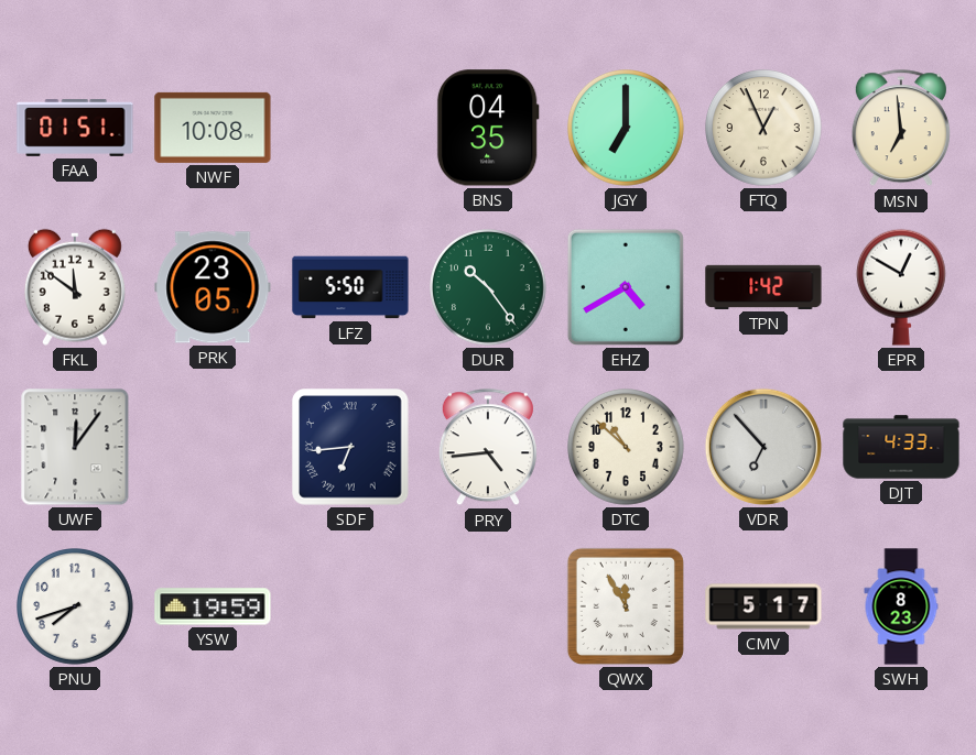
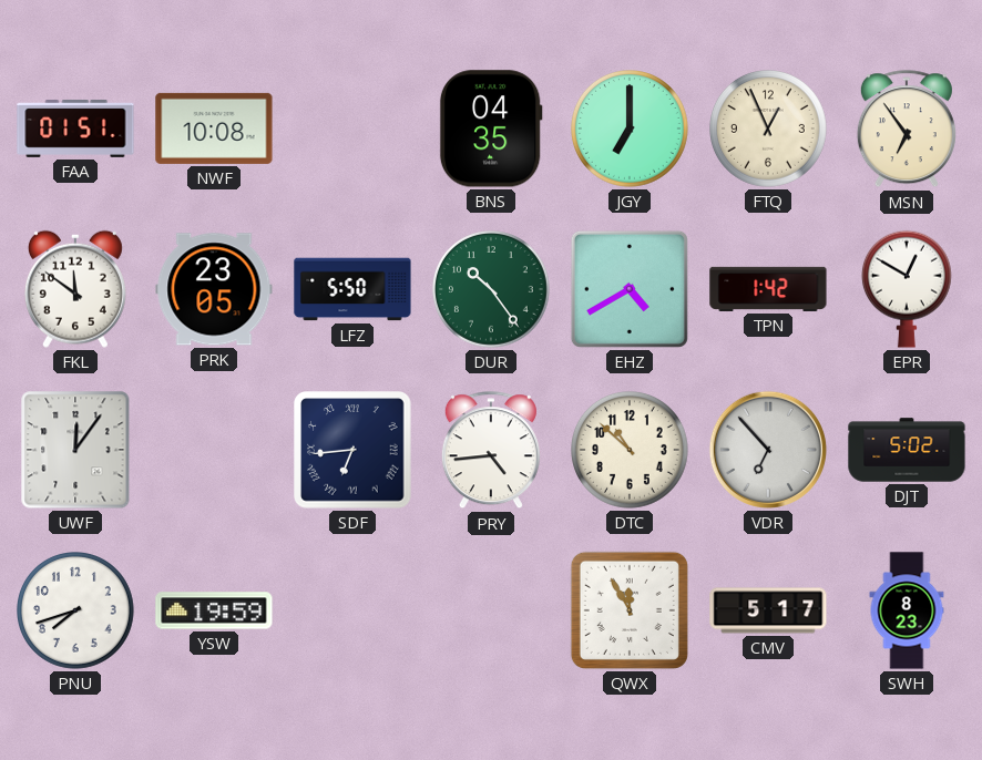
MSN: 6:59 -> 6:54 (907, 130)
DJT: 4:33 -> 5:02 (907, 450)
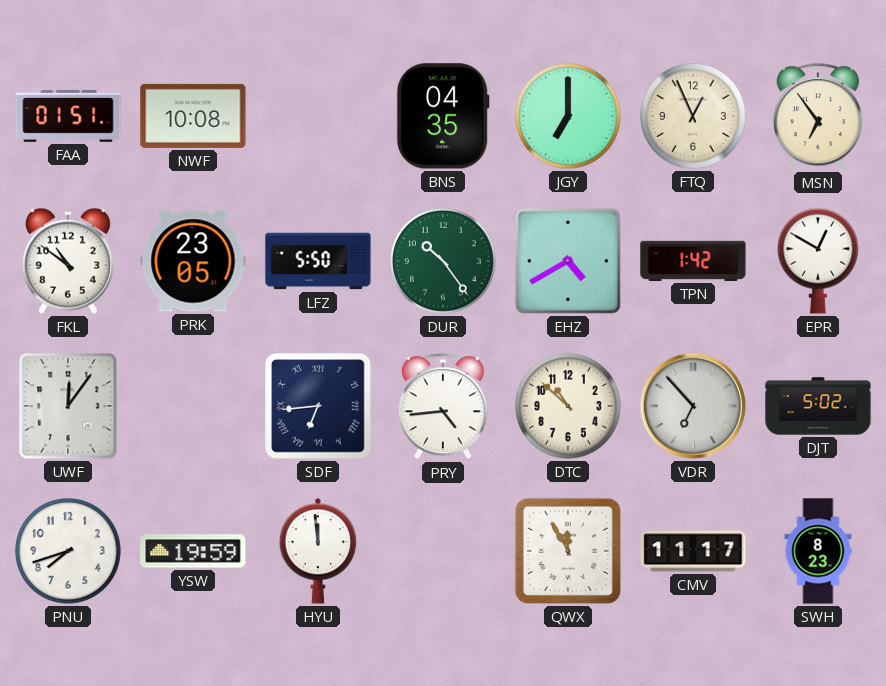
FKL: 11:51 -> 10:51 (68, 261)
HYU: none -> 11:59 (318, 551)
CMV: 5:17 -> 11:17 (693, 551)
